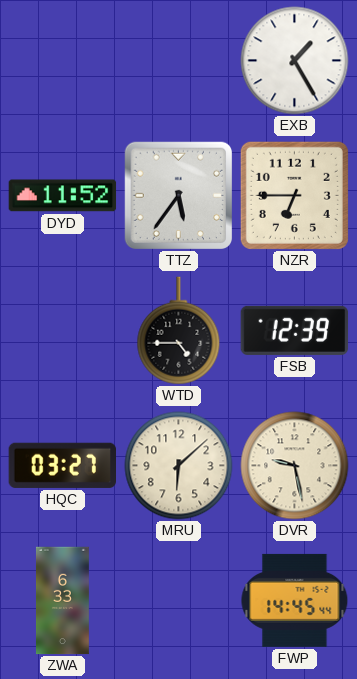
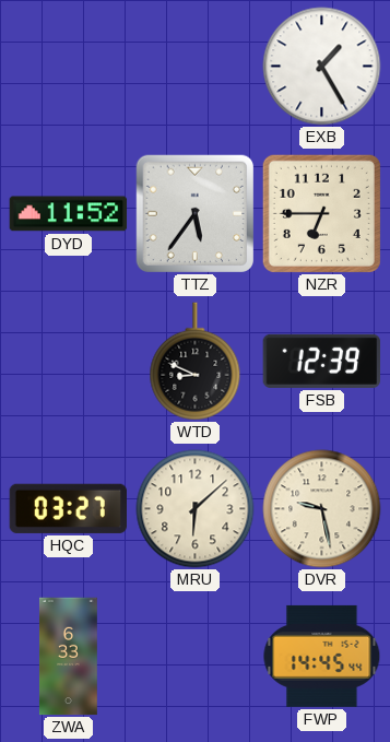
WTD: 4:45 -> 8:49 (196, 362)
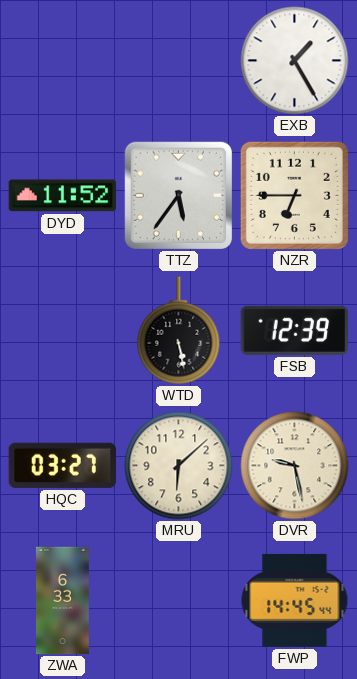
WTD: 8:49 -> 5:28 (179, 331)
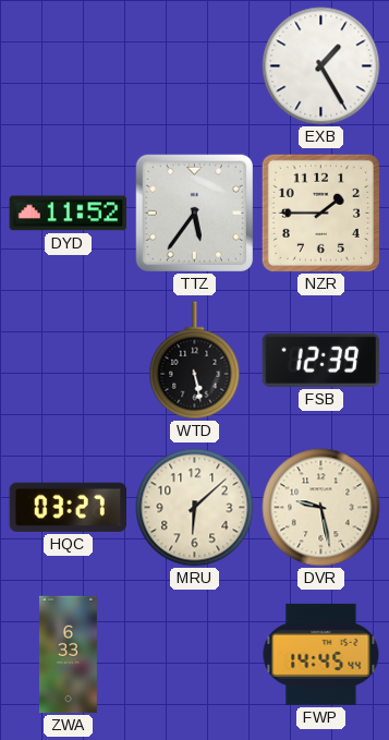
NZR: 6:45 -> 1:45 (320, 213)
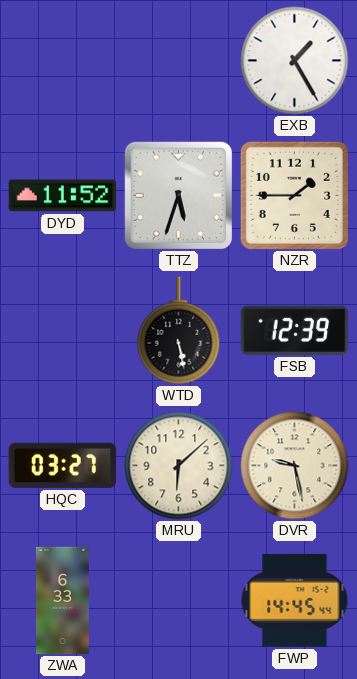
TTZ: 5:36 -> 5:33 (178, 195)
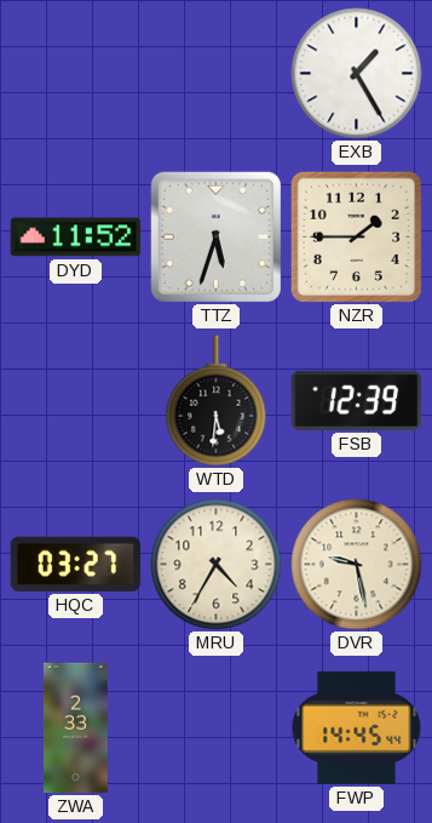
WTD: 5:28 -> 5:31 (217, 401)
MRU: 6:08 -> 4:35 (217, 565)
ZWA: 6:33 -> 2:33 (75, 728)
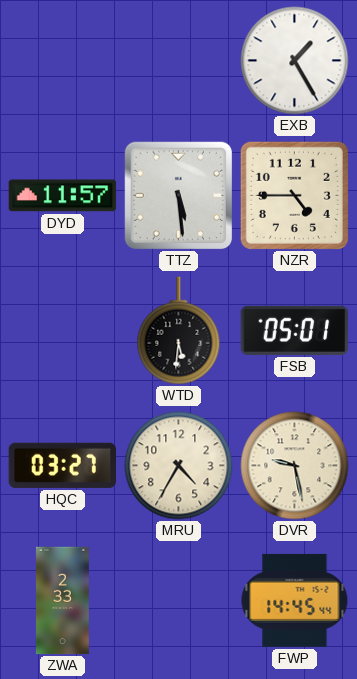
DYD: 11:52 -> 11:57 (63, 196)
TTZ: 5:33 -> 5:29 (178, 195)
NZR: 1:45 -> 4:45 (294, 195)
FSB: 12:39 -> 05:01 (295, 330)
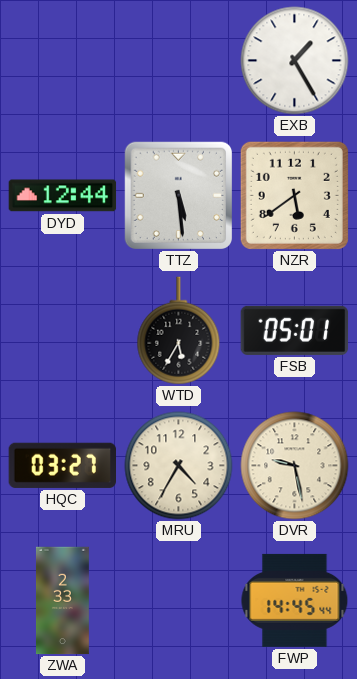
DYD: 11:57 -> 12:44 (63, 196)
NZR: 4:45 -> 5:39 (294, 195)
WTD: 5:31 -> 5:35 (179, 331)
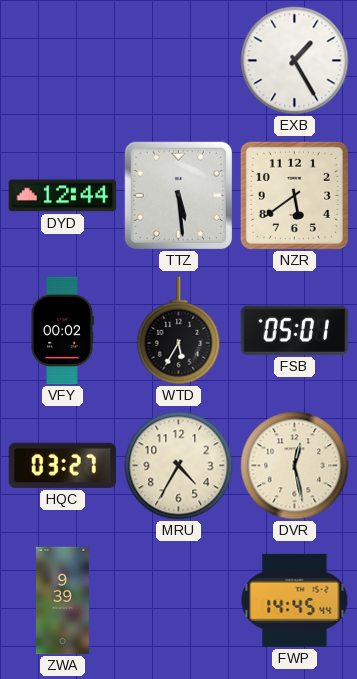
VFY: none -> 00:02 (63, 331)
DVR: 9:28 -> 12:28 (295, 466)
ZWA: 2:33 -> 9:39 (62, 601)
